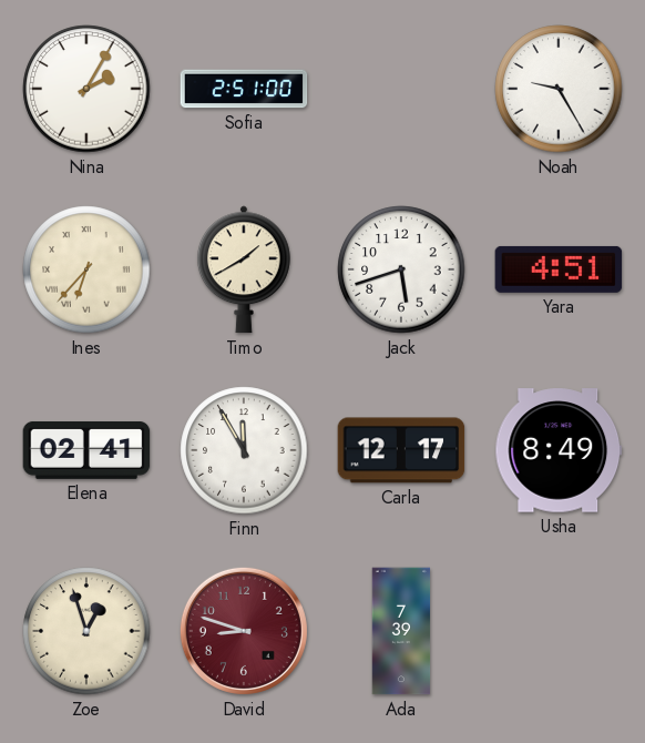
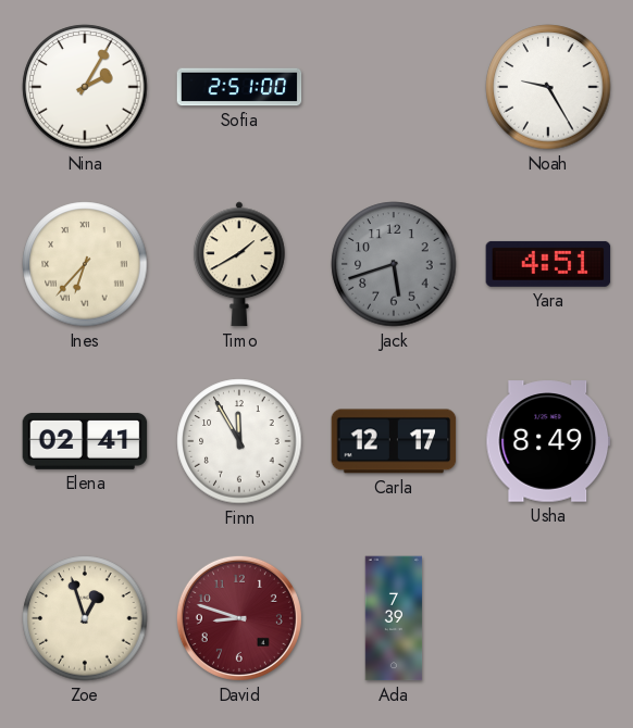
Jack dial: white -> grey (394, 264)
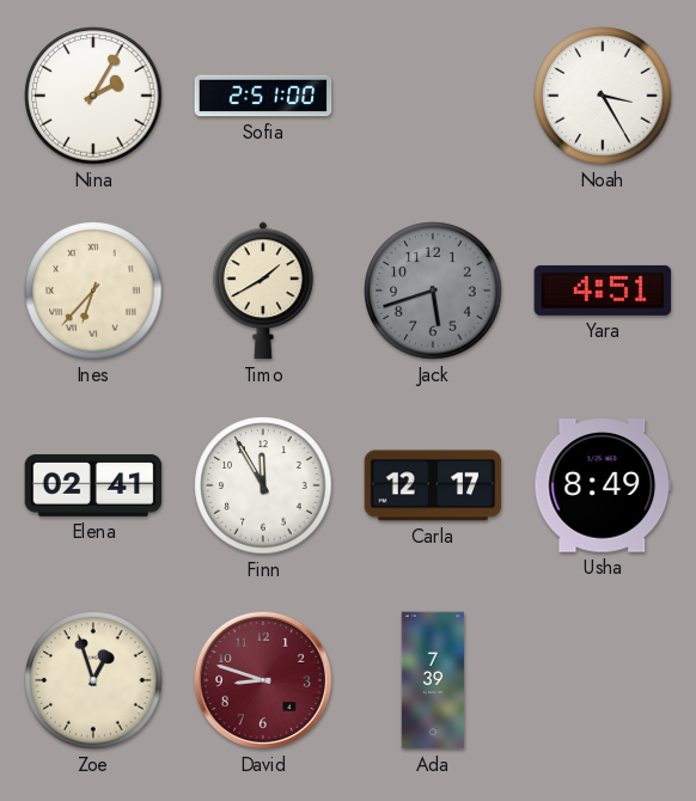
Noah: 9:25 -> 3:25 (603, 96)
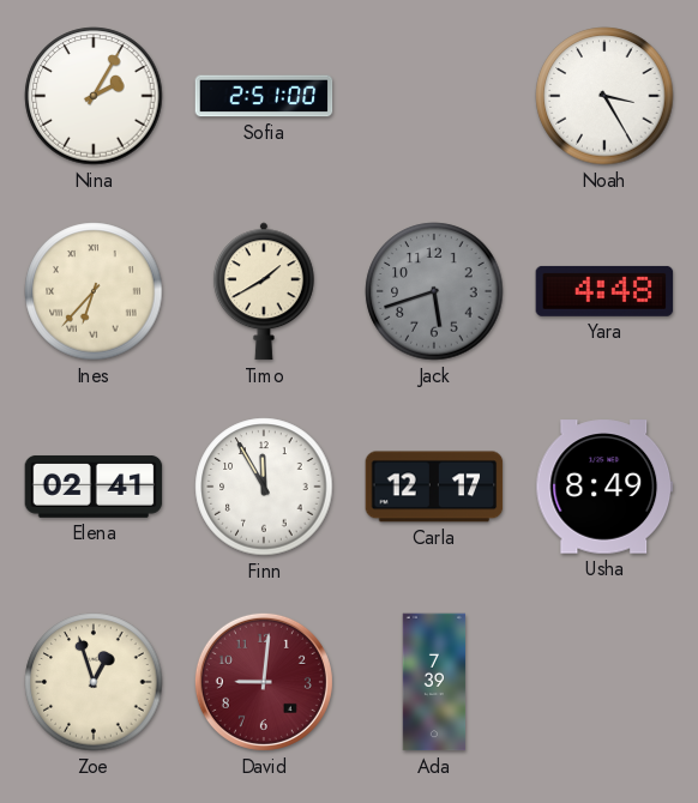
Yara: 4:51 -> 4:48 (604, 291)
David: 8:48 -> 9:01 (264, 682)
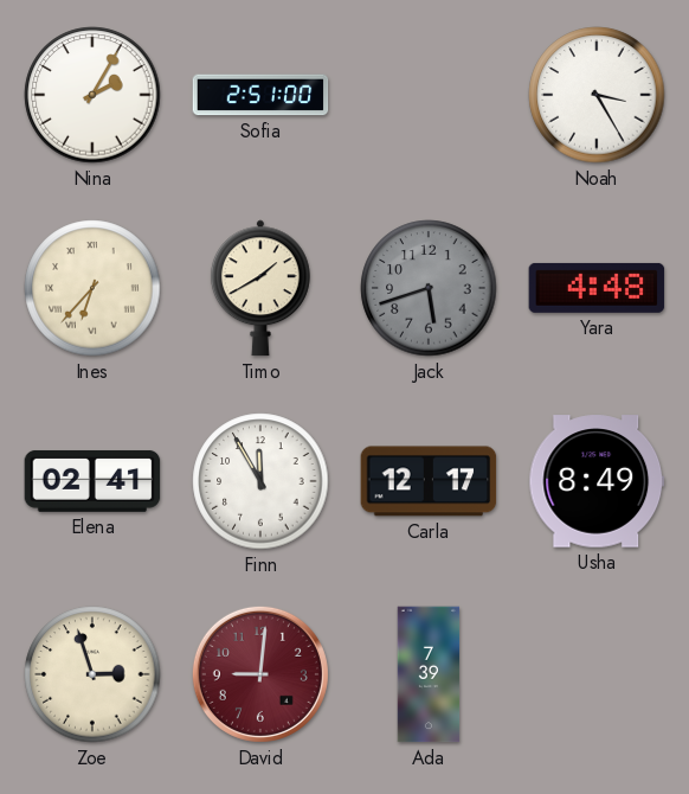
Zoe: 12:57 -> 2:57 (92, 674)
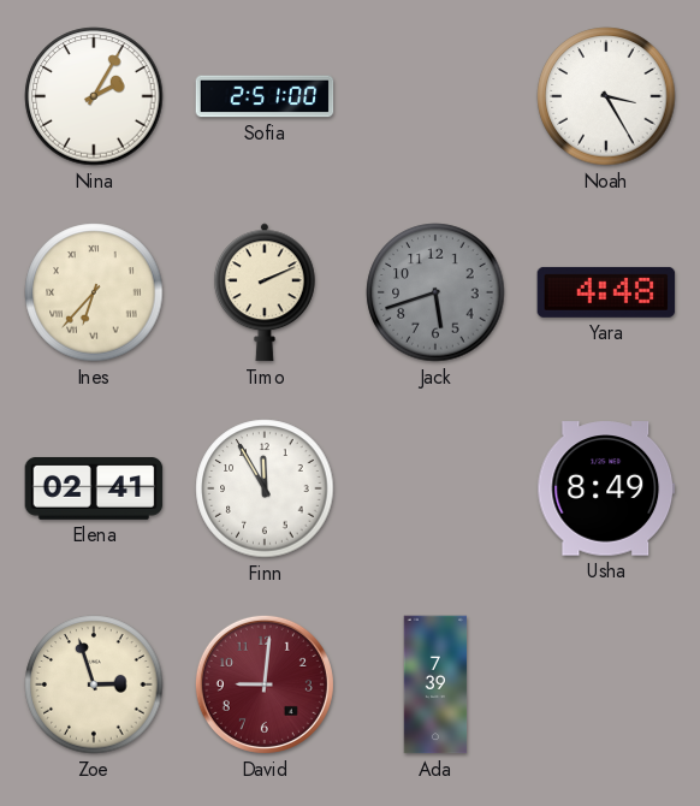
Timo: 1:40 -> 2:11 (265, 292)
Carla: 12:17 -> none (429, 481)
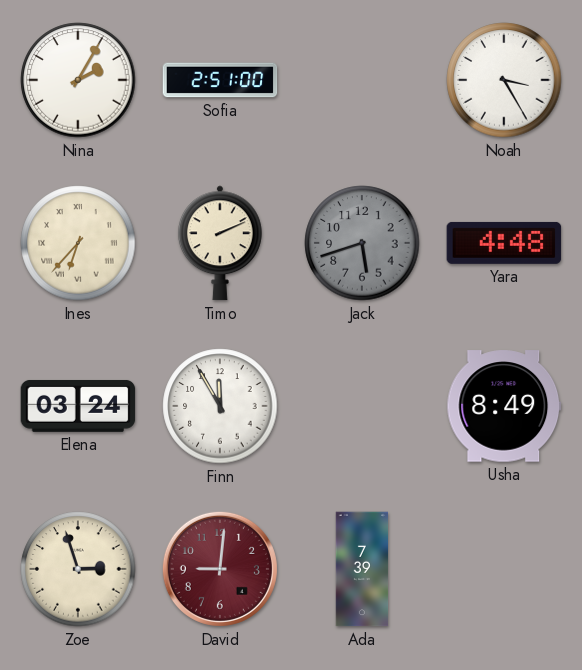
Elena: 02:41 -> 03:24 (78, 406)
